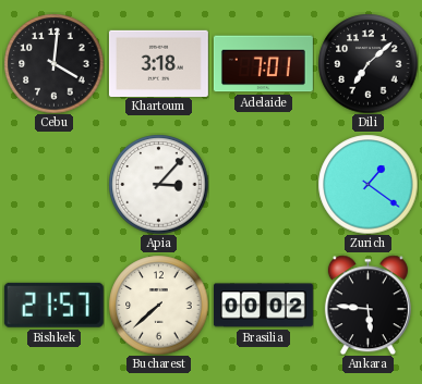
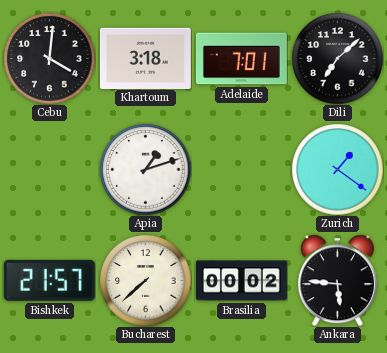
Apia: 3:07 -> 1:12 (145, 169)
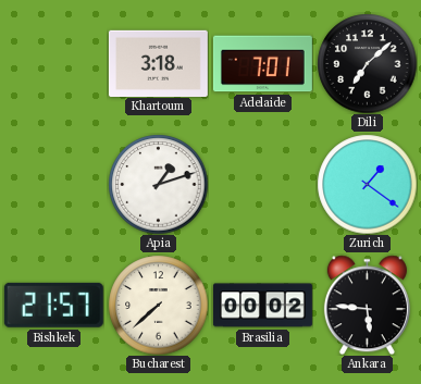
Cebu: 4:01 -> none (49, 58)
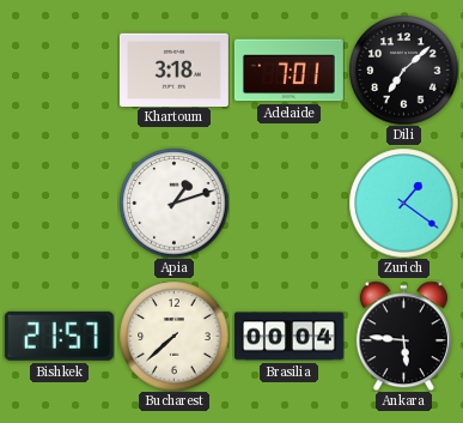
Brasilia: 00:02 -> 00:04 (288, 337)
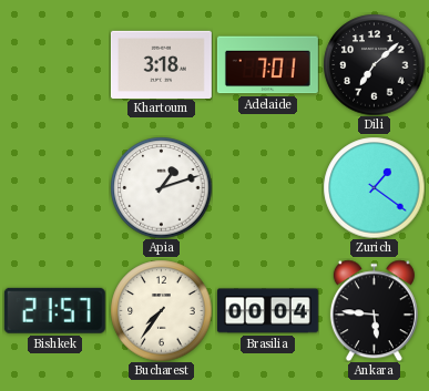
Bucharest: 7:38 -> 7:36 (161, 310)
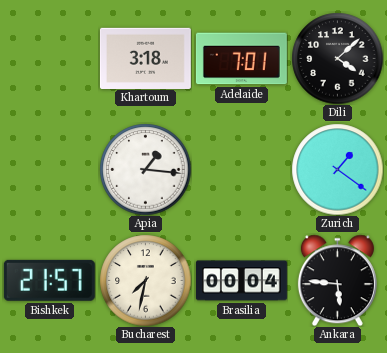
Dili: 7:08 -> 4:08 (337, 58)
Apia: 1:12 -> 1:16 (145, 169)
Bucharest: 7:36 -> 7:32 (145, 280)
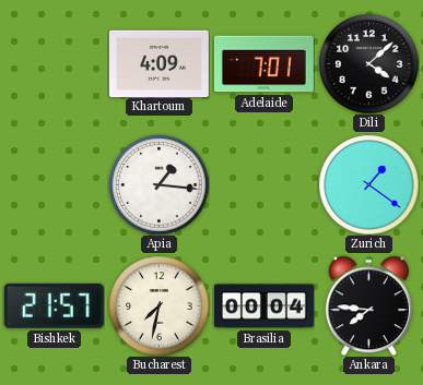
Khartoum: 3:18 -> 4:09 (158, 63)
Ankara: 5:46 -> 7:46 (368, 305)
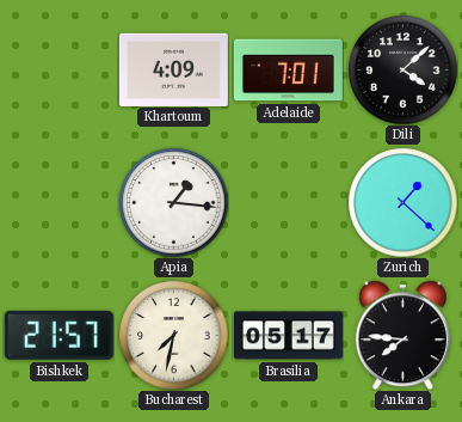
Zurich: 1:21 -> 1:22 (402, 202)
Brasilia: 00:04 -> 05:17 (288, 336)
